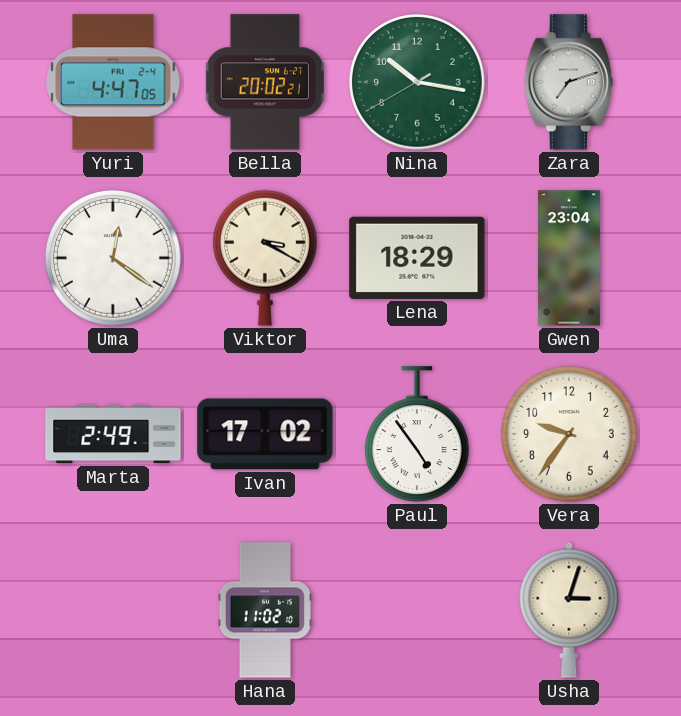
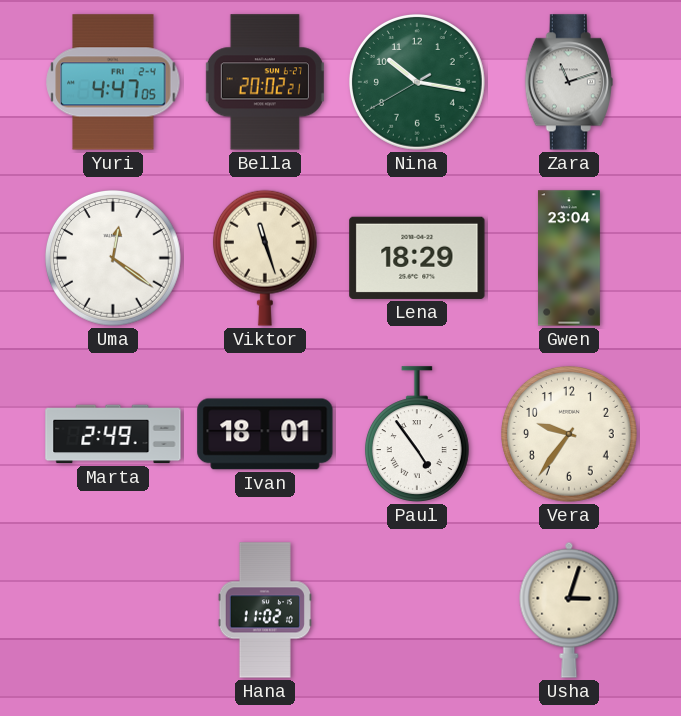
Zara: 7:12 -> 11:12 (569, 82)
Viktor: 3:20 -> 11:27 (265, 258)
Ivan: 17:02 -> 18:01 (265, 434)
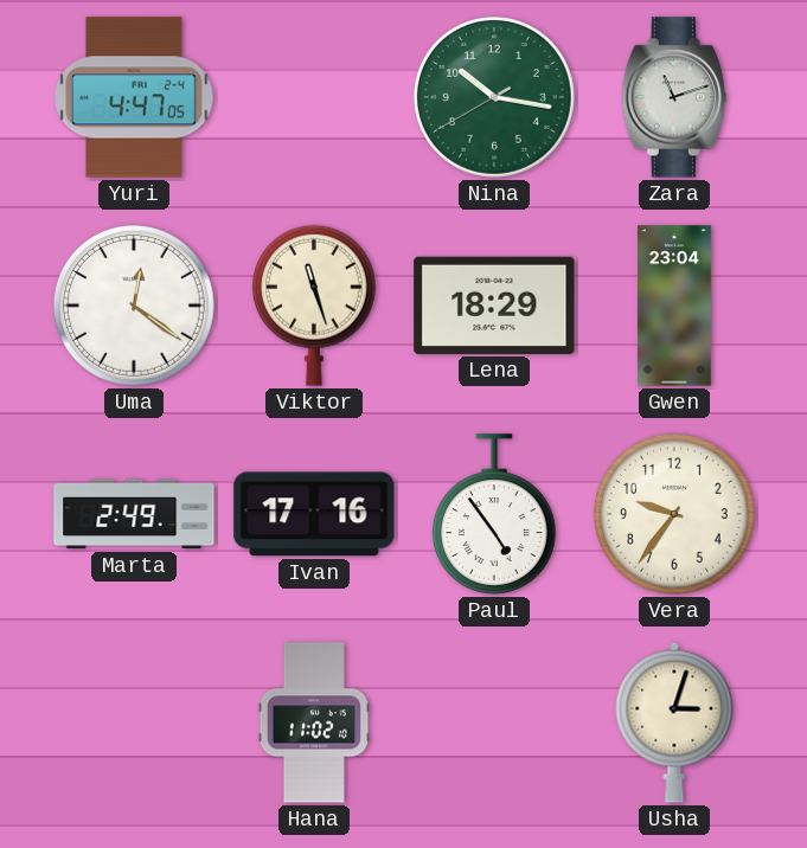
Bella: 20:02 -> none (265, 82)
Ivan: 18:01 -> 17:16 (314, 514)
